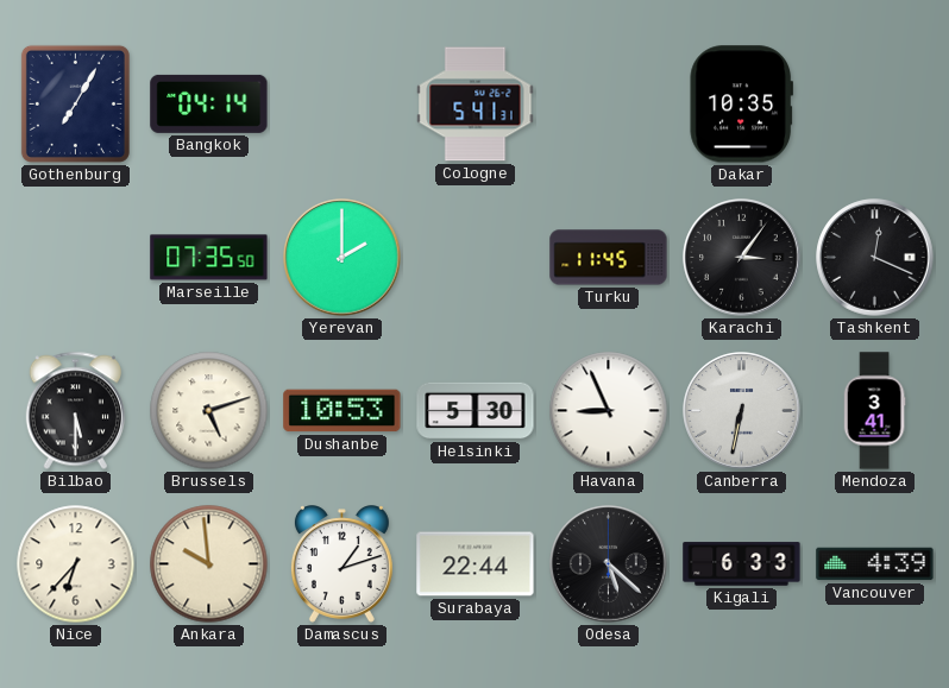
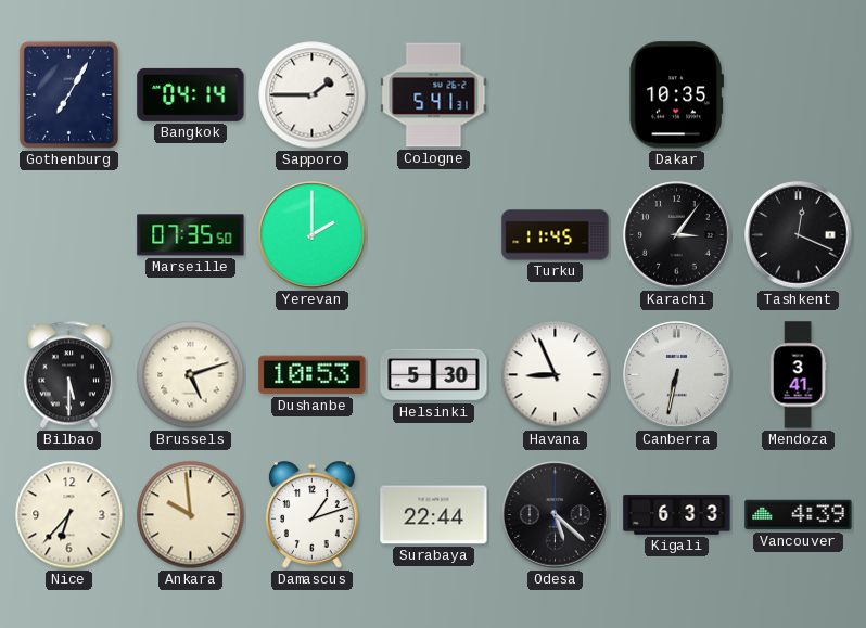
Sapporo: none -> 1:45 (313, 95)
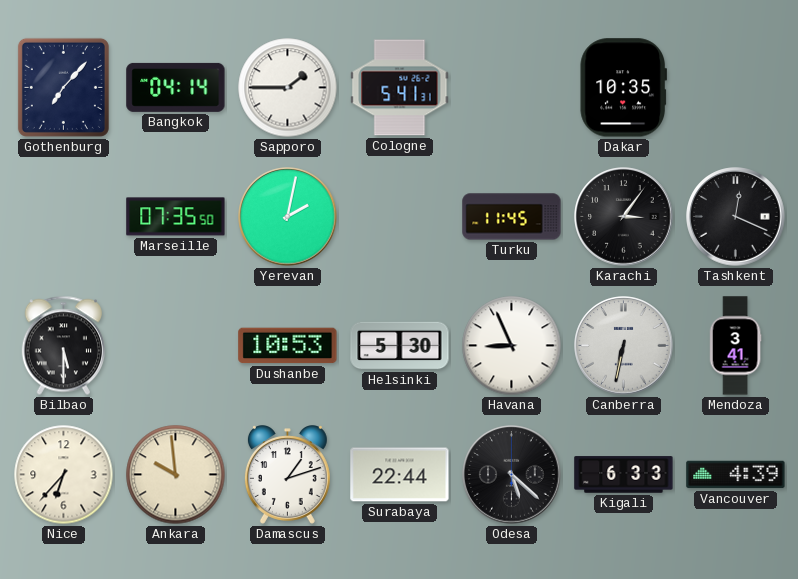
Gothenburg: 7:05 -> 7:07 (63, 87)
Yerevan: 2:00 -> 2:02 (288, 217)
Brussels: 5:12 -> none (191, 375)
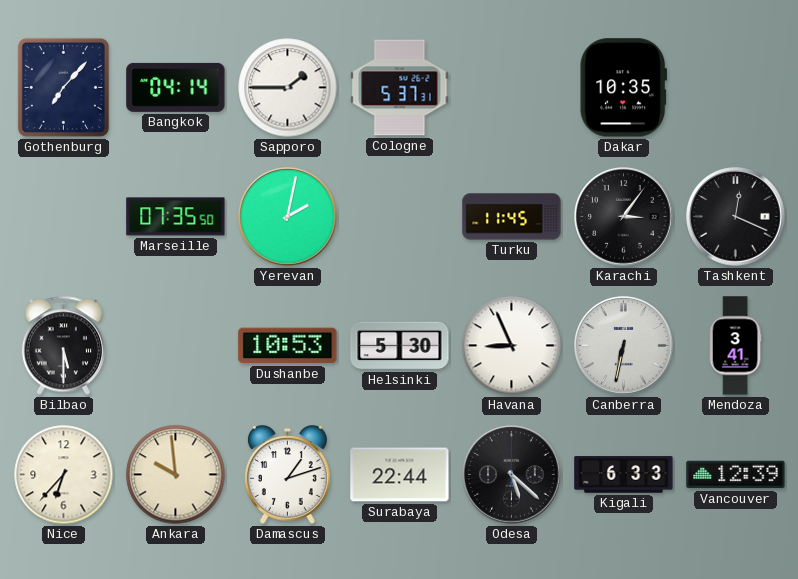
Cologne: 5:41 -> 5:37 (400, 88)
Vancouver: 4:39 -> 12:39 (736, 475)
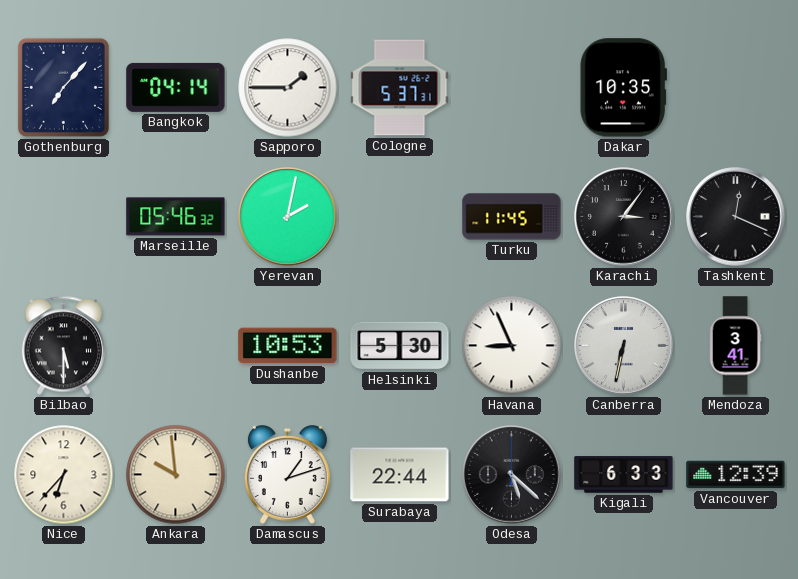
Marseille: 07:35 -> 05:46 (176, 217)
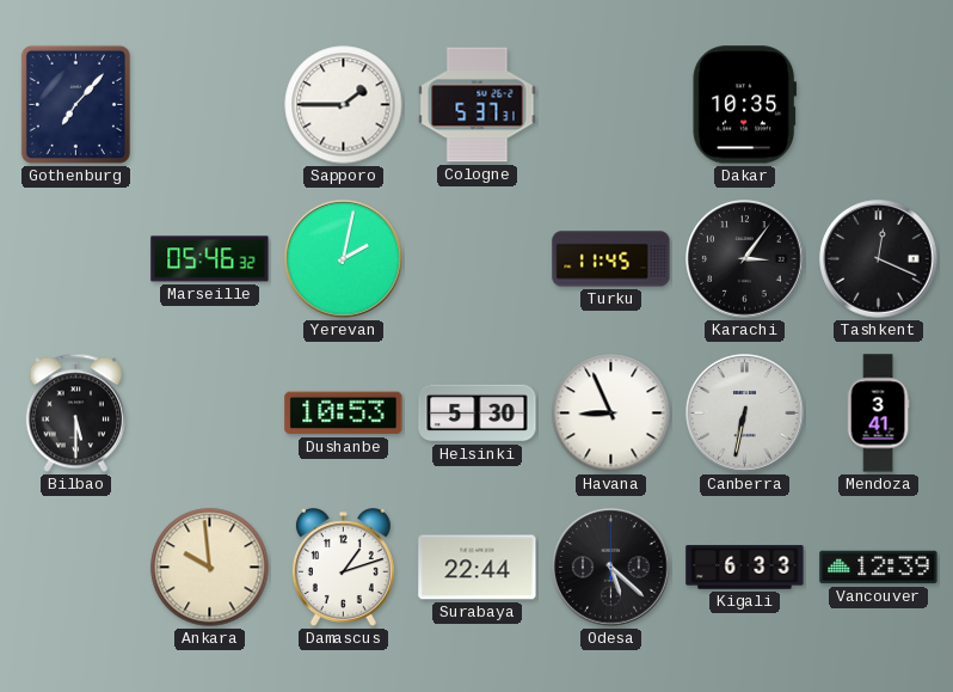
Bangkok: 04:14 -> none (176, 87)
Nice: 6:37 -> none (64, 475)
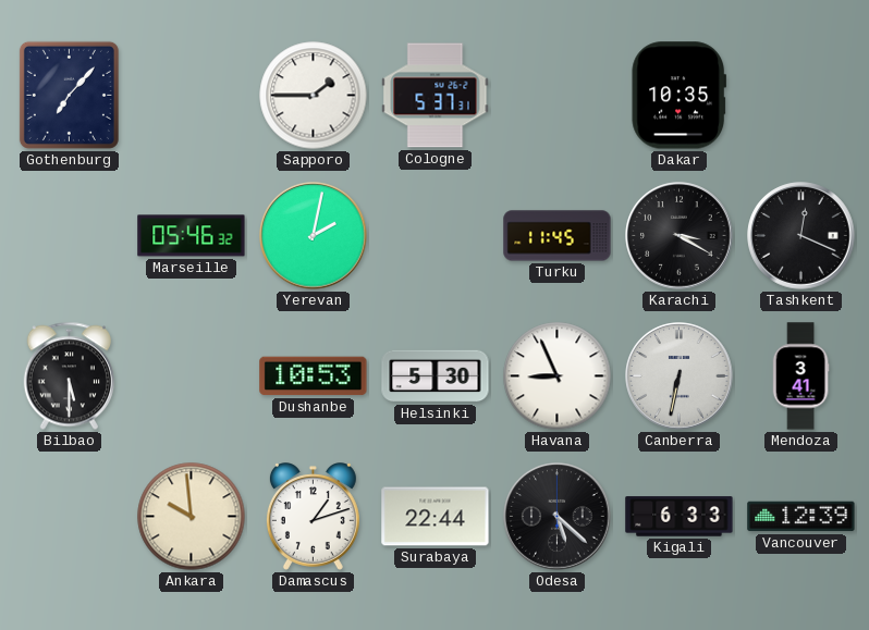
Karachi: 3:06 -> 3:20 (680, 236)
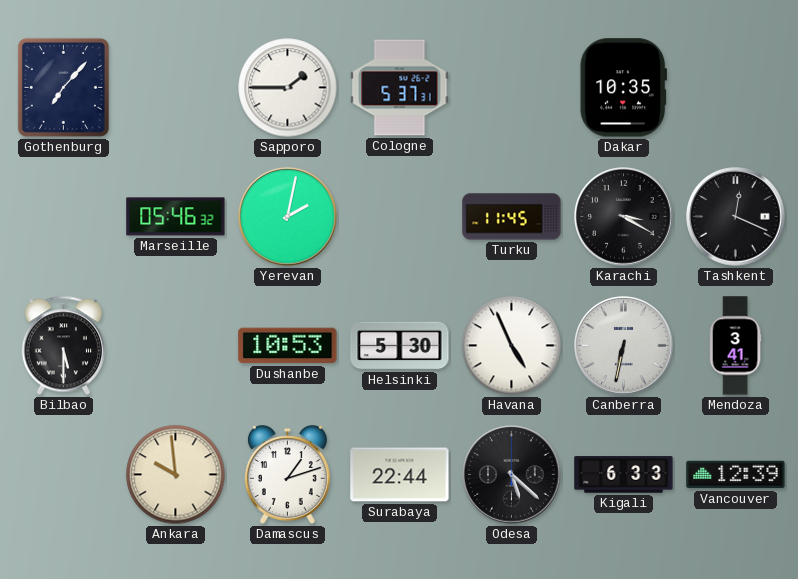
Havana: 8:56 -> 4:56 (512, 346)
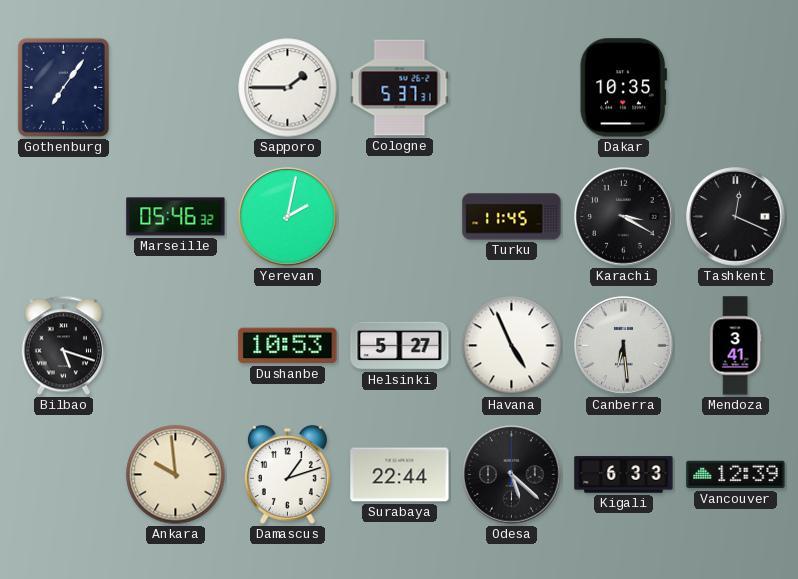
Gothenburg: 7:07 -> 7:06 (63, 87)
Bilbao: 5:30 -> 5:18 (63, 346)
Helsinki: 5:30 -> 5:27 (400, 346)
Canberra: 6:32 -> 6:29 (624, 346)
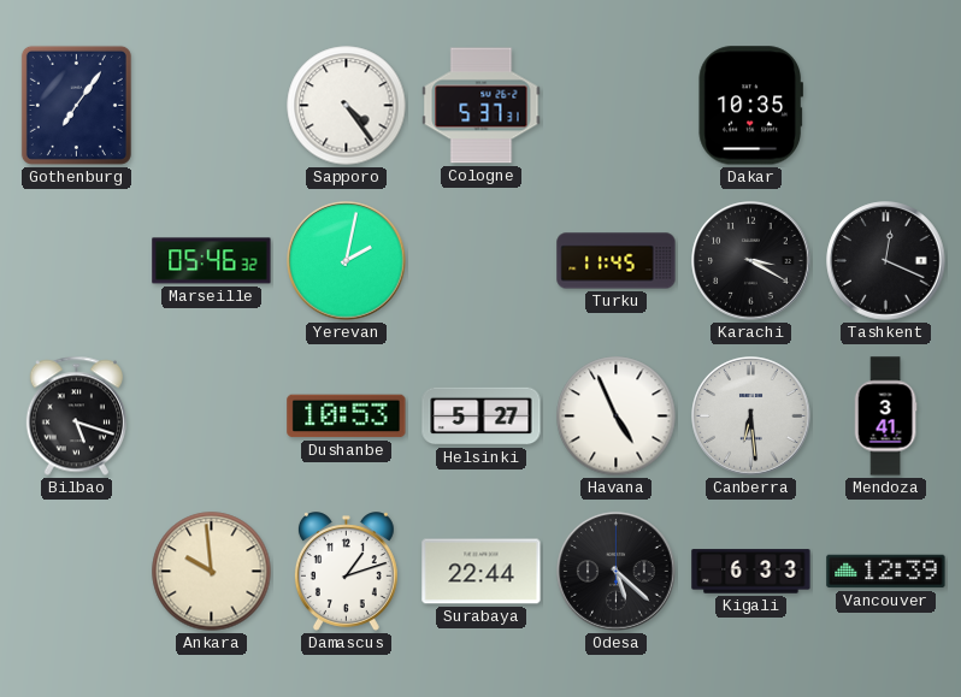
Sapporo: 1:45 -> 4:24 (347, 106)
